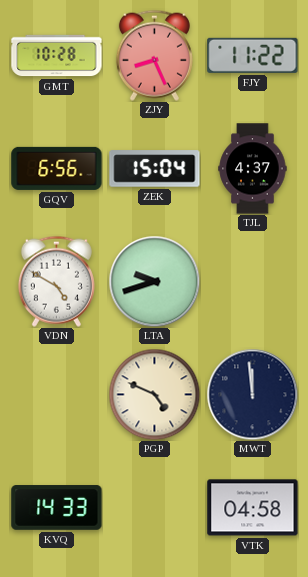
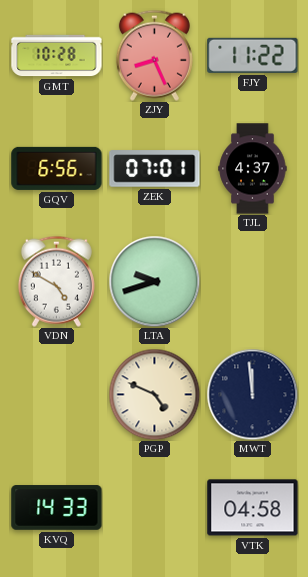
ZEK: 15:04 -> 07:01 (155, 169)
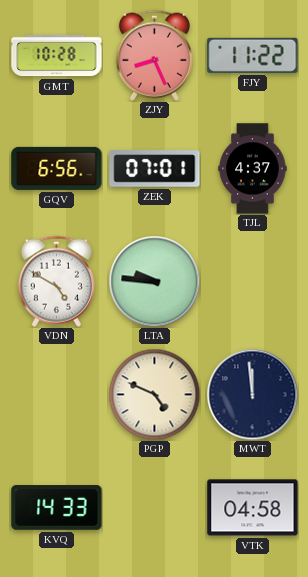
LTA: 9:42 -> 9:46 (154, 281)
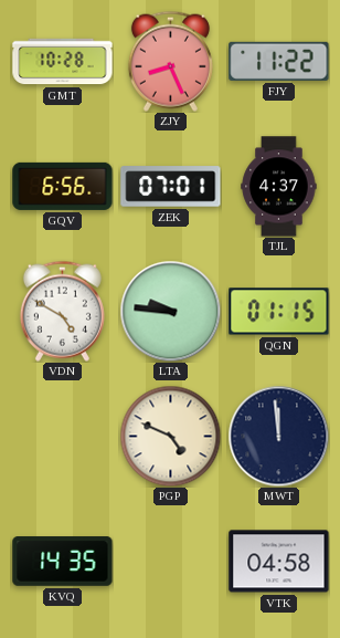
QGN: none -> 01:15 (279, 312)
KVQ: 14:33 -> 14:35 (63, 562)
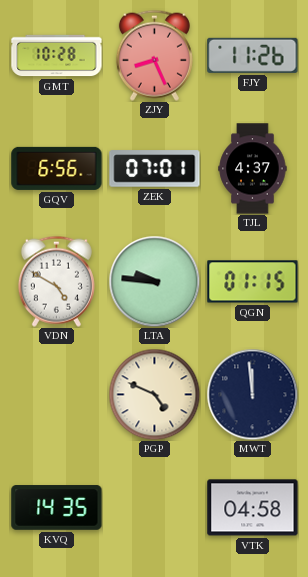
FJY: 11:22 -> 11:26 (253, 55)
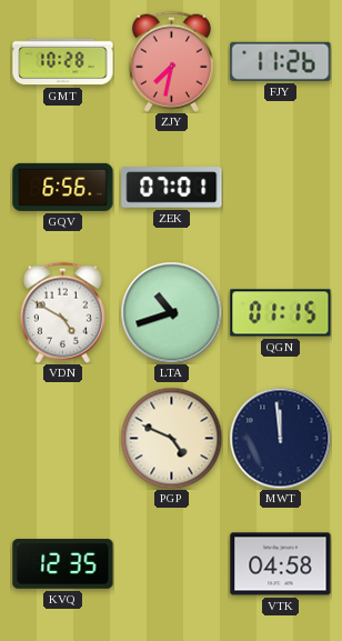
ZJY: 8:26 -> 7:32 (171, 61)
TJL: 4:37 -> none (253, 169)
LTA: 9:46 -> 10:42 (171, 312)
KVQ: 14:35 -> 12:35 (63, 564)
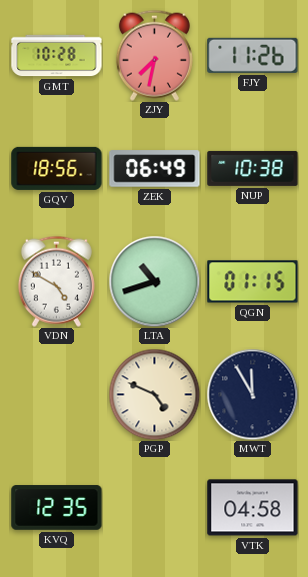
GQV: 6:56 -> 18:56 (57, 168)
ZEK: 07:01 -> 06:49 (155, 169)
NUP: none -> 10:38 (253, 168)
MWT: 11:59 -> 11:55 (252, 394)
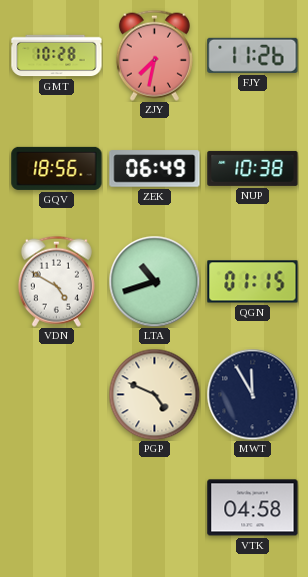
KVQ: 12:35 -> none (57, 508)
